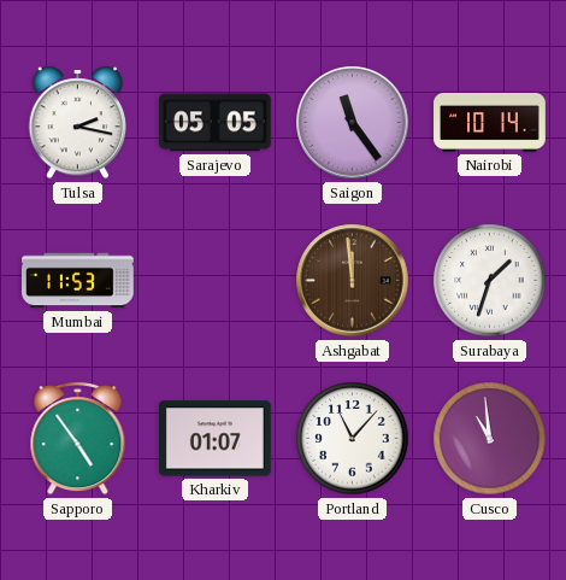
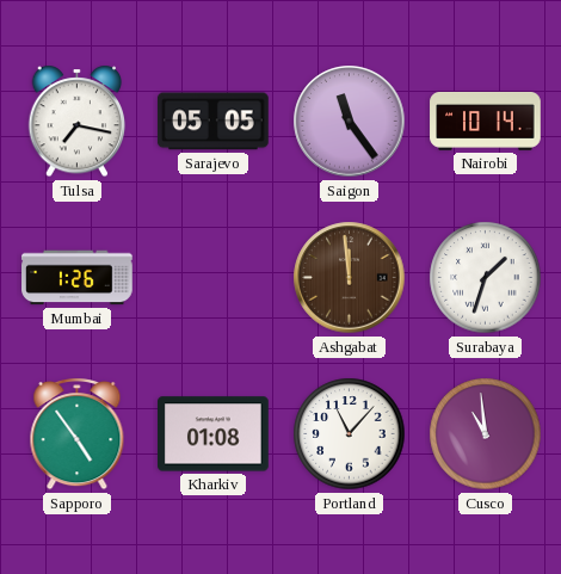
Tulsa: 2:17 -> 7:17 (78, 122)
Mumbai: 11:53 -> 1:26 (78, 278)
Kharkiv: 01:07 -> 01:08 (214, 434)
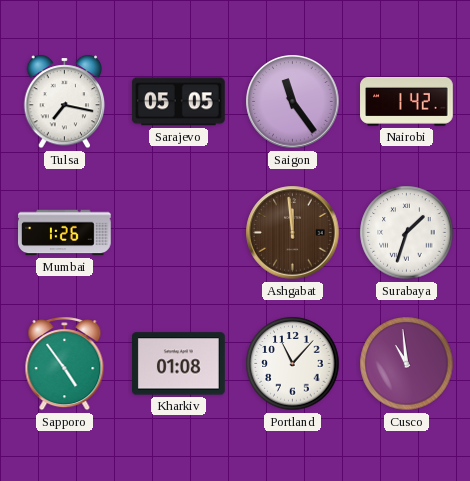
Nairobi: 10:14 -> 1:42 (407, 101)
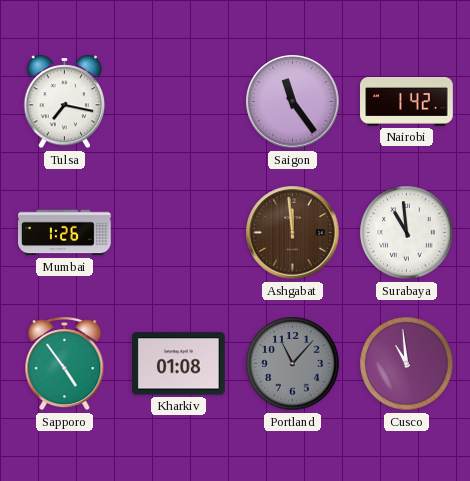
Sarajevo: 05:05 -> none (178, 102)
Surabaya: 1:33 -> 10:59 (407, 233)
Portland dial: white -> grey (293, 364)
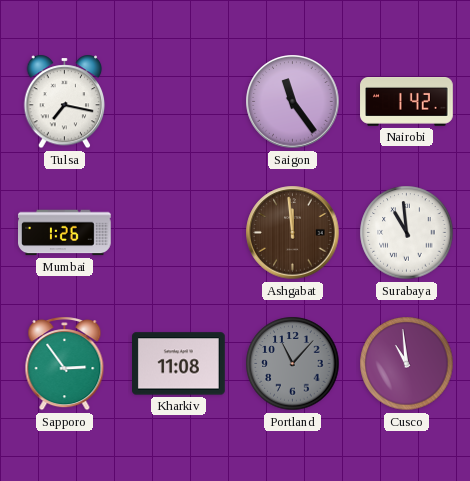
Sapporo: 4:54 -> 2:54 (65, 364)
Kharkiv: 01:08 -> 11:08 (179, 364)
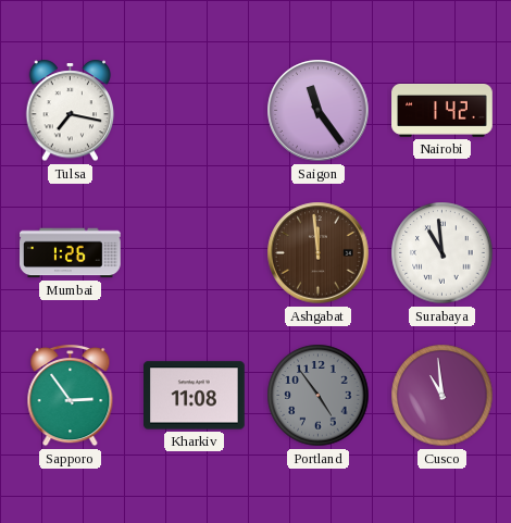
Portland: 11:07 -> 4:54 (319, 396)
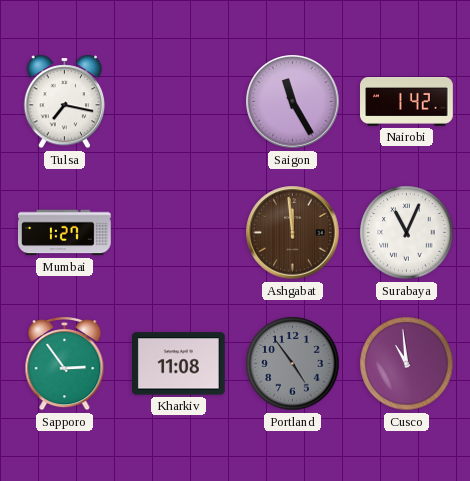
Saigon: 11:24 -> 11:25 (293, 102)
Mumbai: 1:26 -> 1:27 (65, 233)
Surabaya: 10:59 -> 11:04 (407, 233)
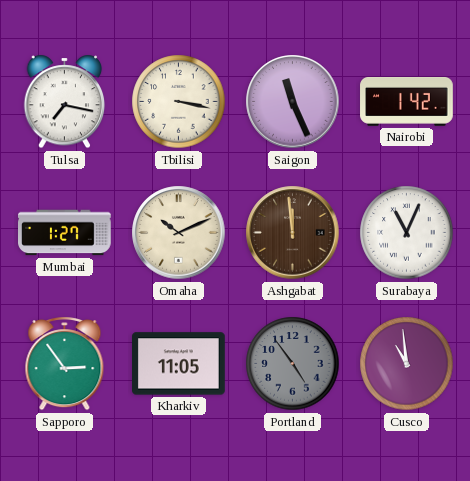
Tbilisi: none -> 3:17 (179, 102)
Saigon: 11:25 -> 11:26 (293, 102)
Omaha: none -> 10:11 (179, 233)
Kharkiv: 11:08 -> 11:05 (179, 364)
